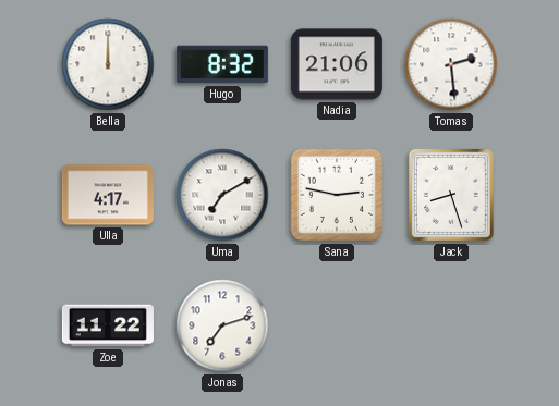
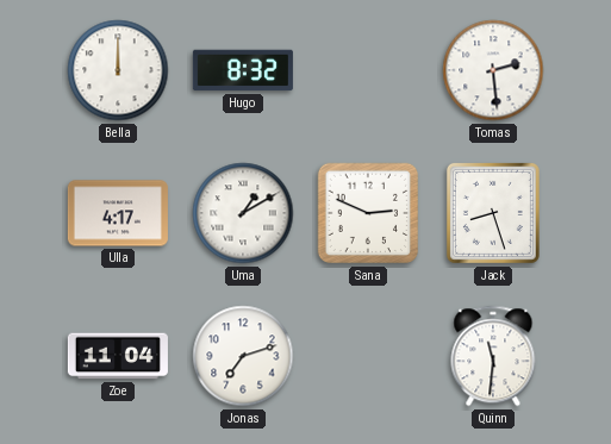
Nadia: 21:06 -> none (337, 64)
Uma: 7:10 -> 1:10 (243, 213)
Sana: 2:47 -> 2:49 (368, 213)
Zoe: 11:22 -> 11:04 (118, 356)
Quinn: none -> 11:31 (493, 356)
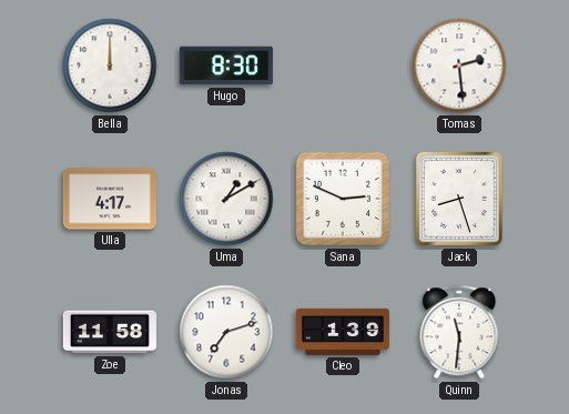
Hugo: 8:32 -> 8:30 (226, 65)
Zoe: 11:04 -> 11:58 (110, 332)
Cleo: none -> 1:39 (343, 332)
